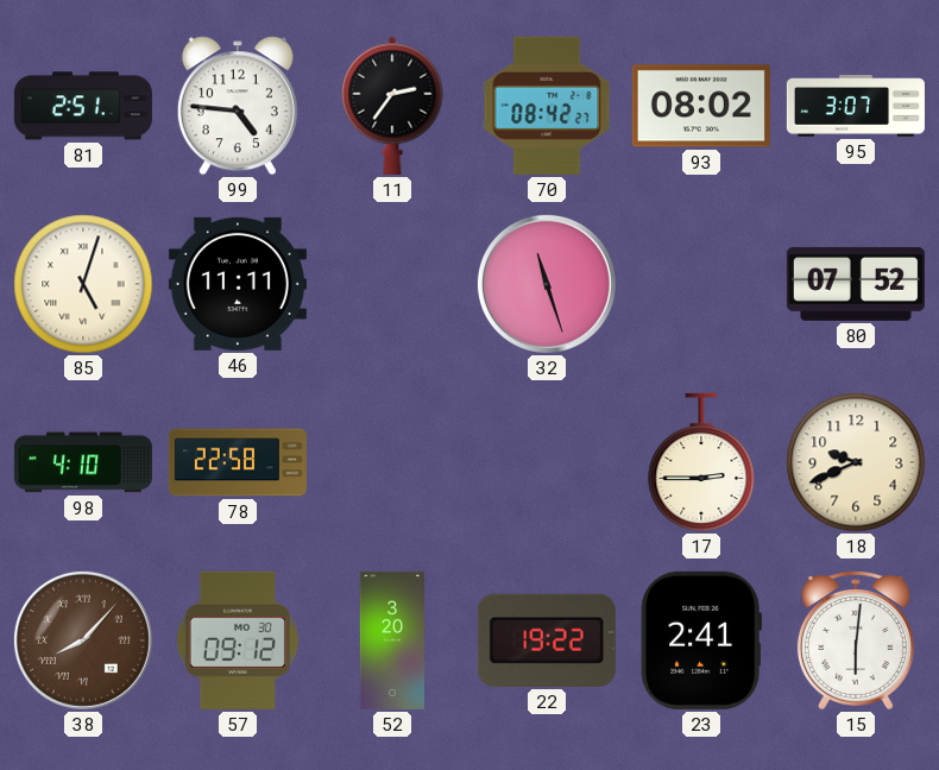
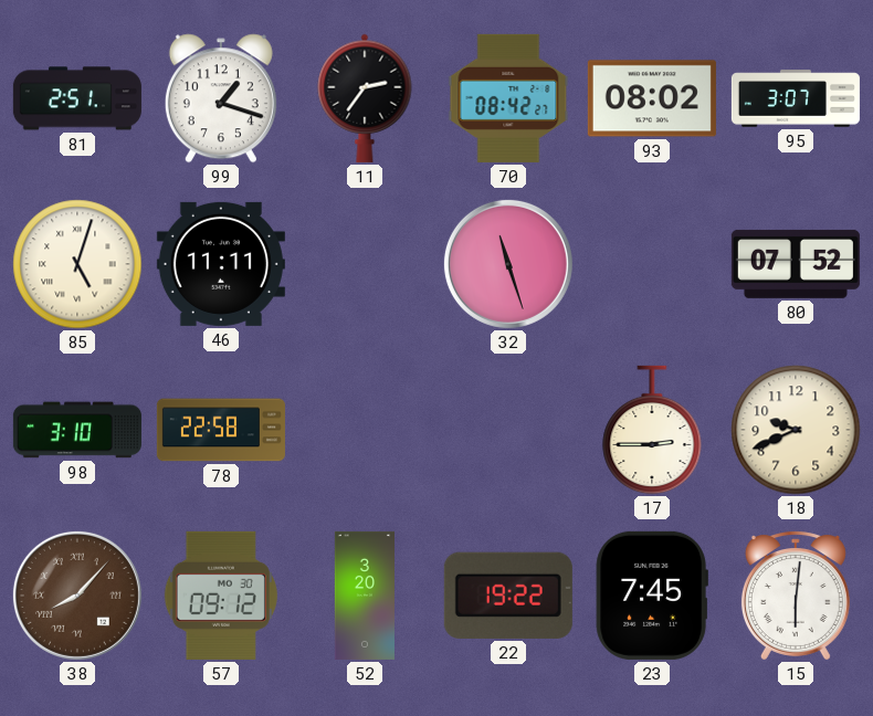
99: 4:46 -> 1:18 (221, 98)
98: 4:10 -> 3:10 (77, 430)
23: 2:41 -> 7:45 (652, 596)
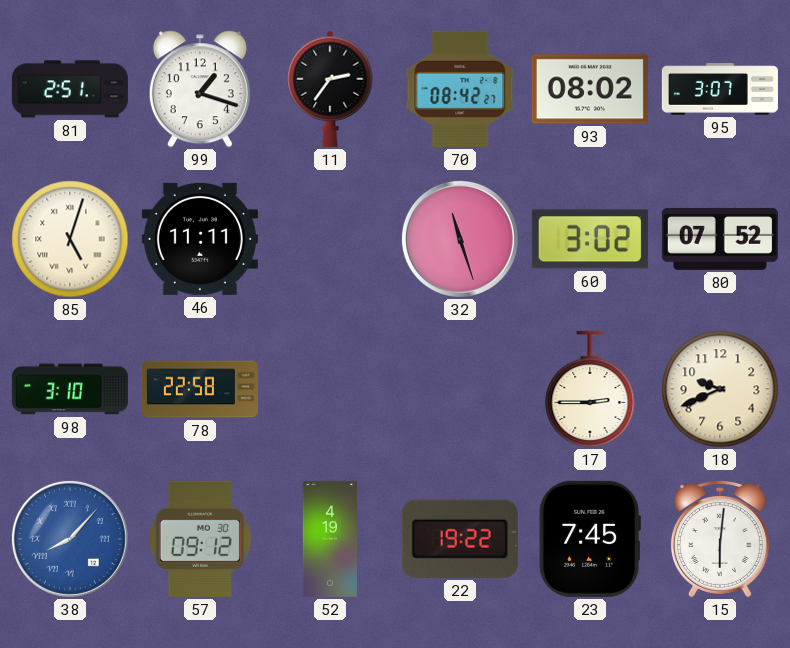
60: none -> 3:02 (590, 239)
38 dial: brown -> blue (70, 539)
52: 3:20 -> 4:19 (329, 539)
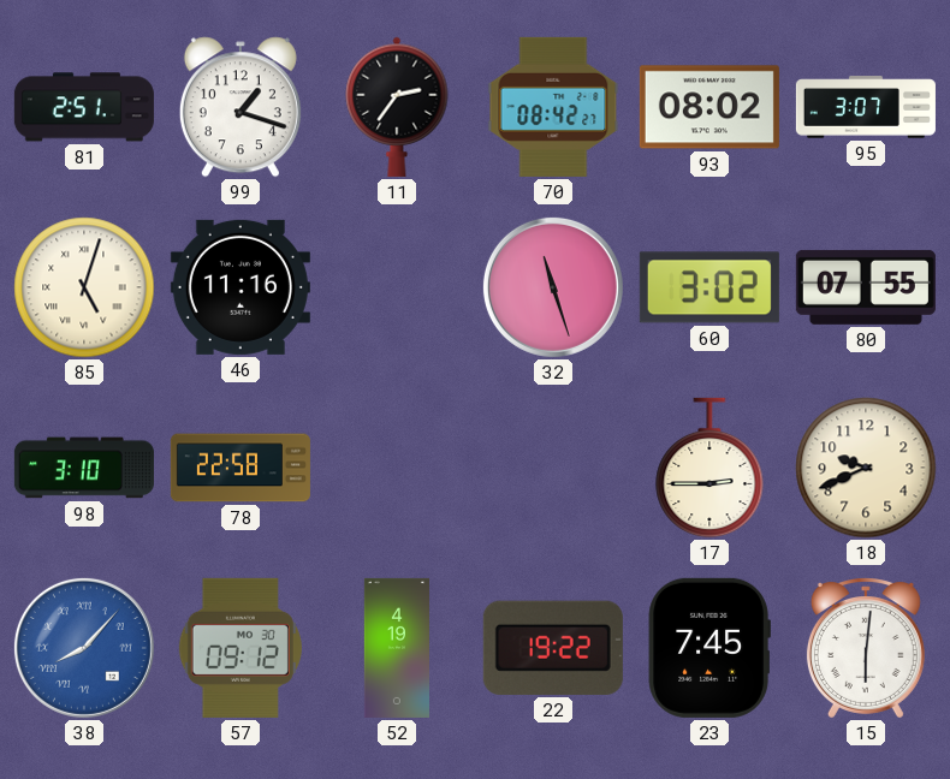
46: 11:11 -> 11:16 (241, 287)
80: 07:52 -> 07:55 (866, 287)
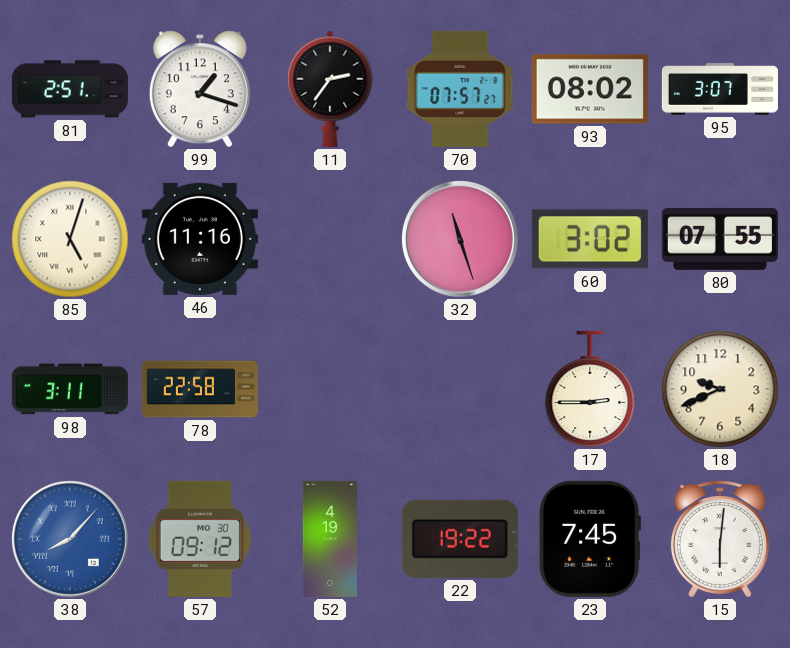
70: 08:42 -> 07:57 (460, 89)
98: 3:10 -> 3:11 (70, 389)
